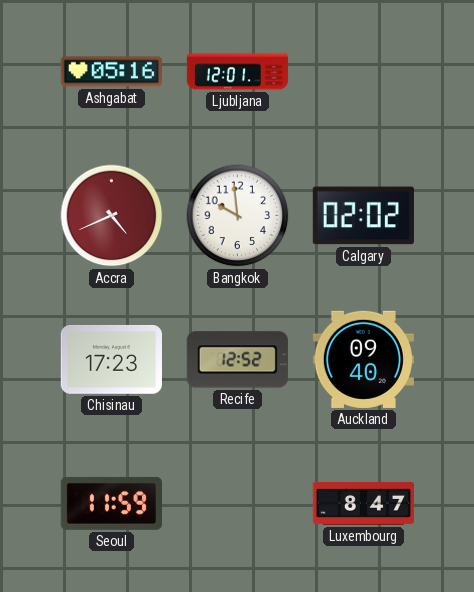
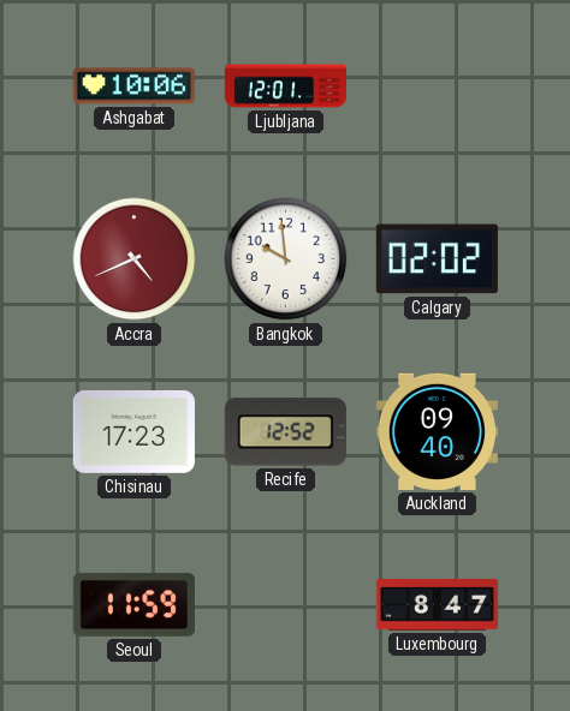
Ashgabat: 05:16 -> 10:06 (133, 86)
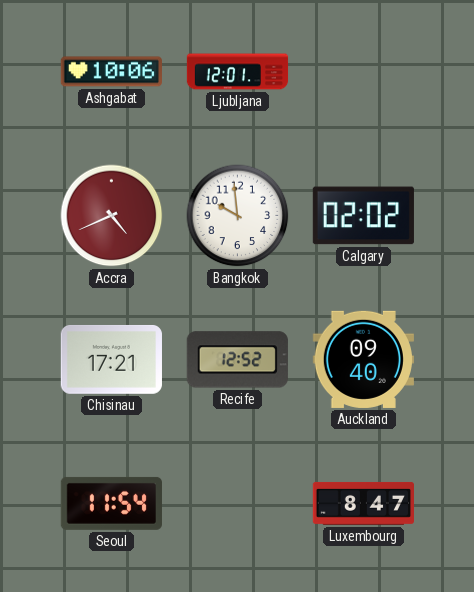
Chisinau: 17:23 -> 17:21 (111, 359)
Seoul: 11:59 -> 11:54 (111, 503)
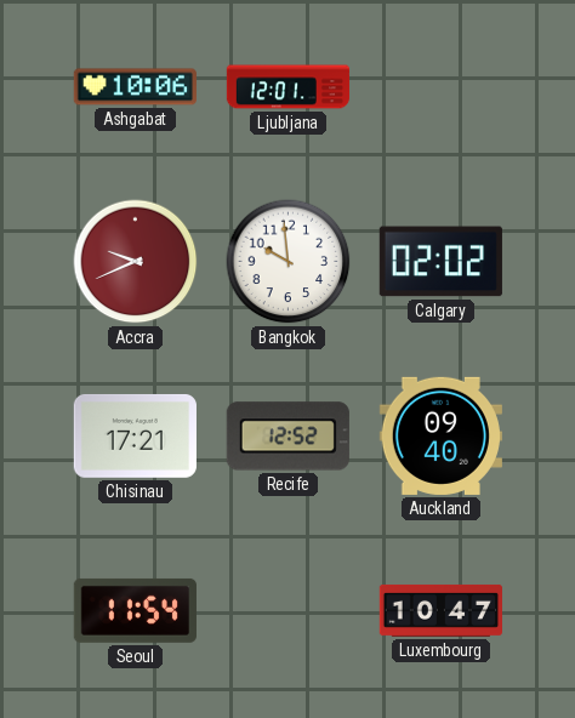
Accra: 4:41 -> 9:41 (136, 262)
Luxembourg: 8:47 -> 10:47 (440, 610)
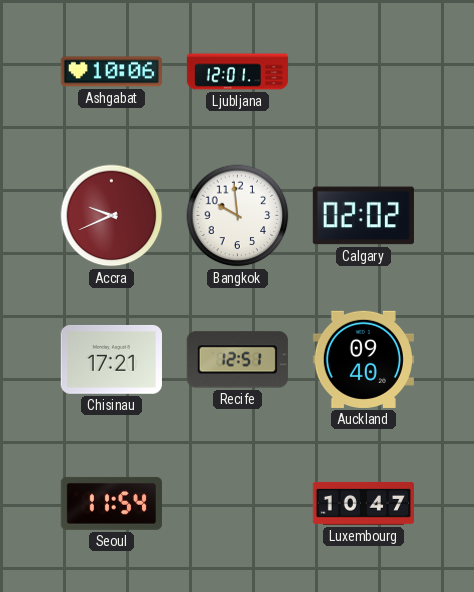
Recife: 12:52 -> 12:51 (237, 360)
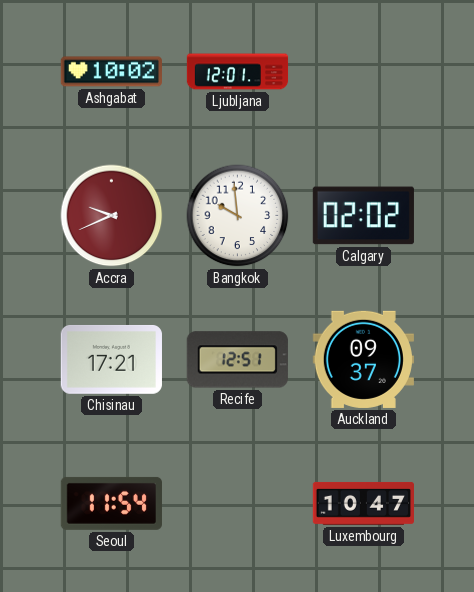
Ashgabat: 10:06 -> 10:02 (111, 72)
Auckland: 09:40 -> 09:37 (363, 359)
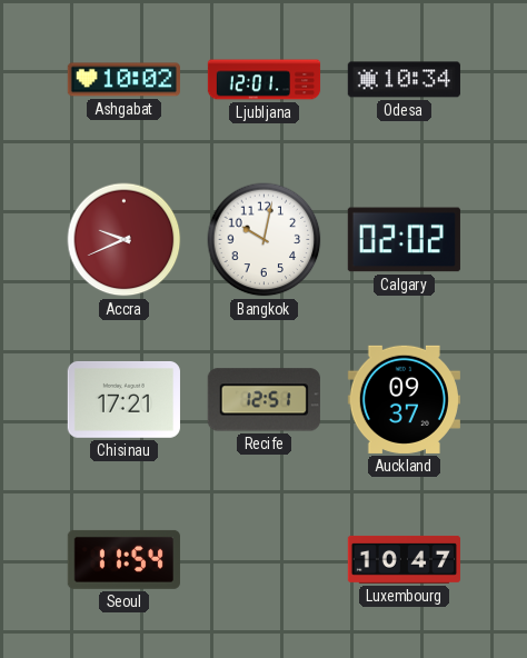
Odesa: none -> 10:34 (404, 80)
Bangkok: 9:59 -> 10:02 (265, 240)
